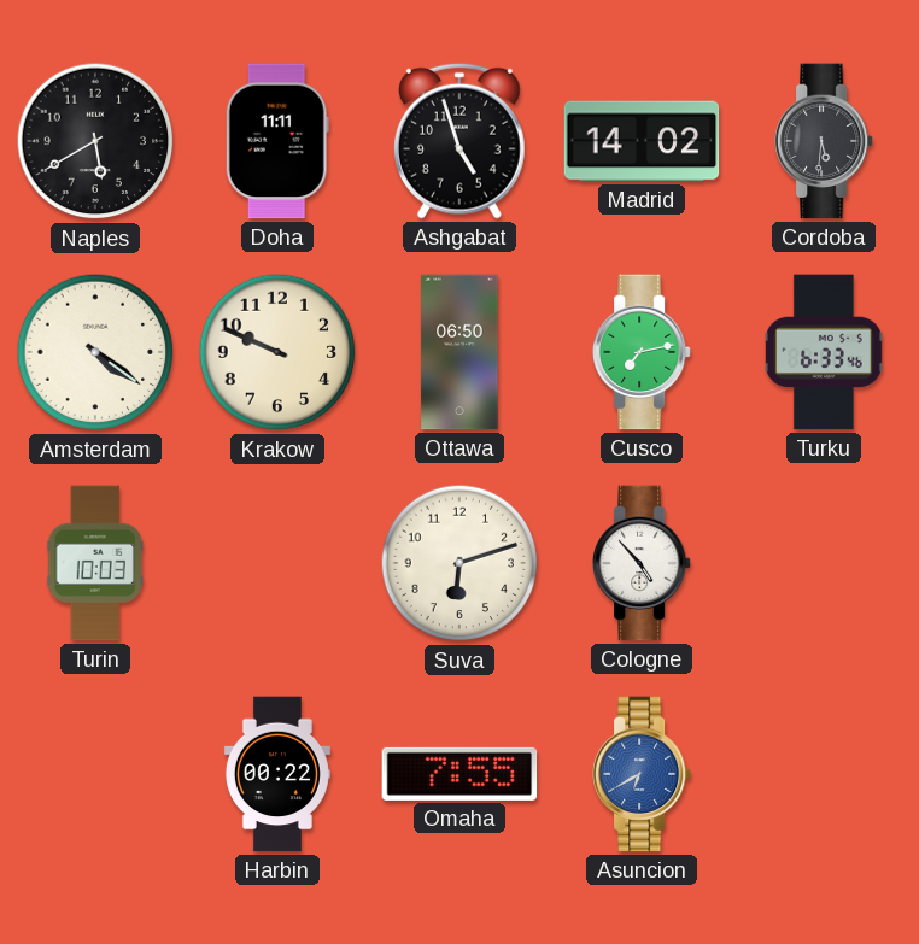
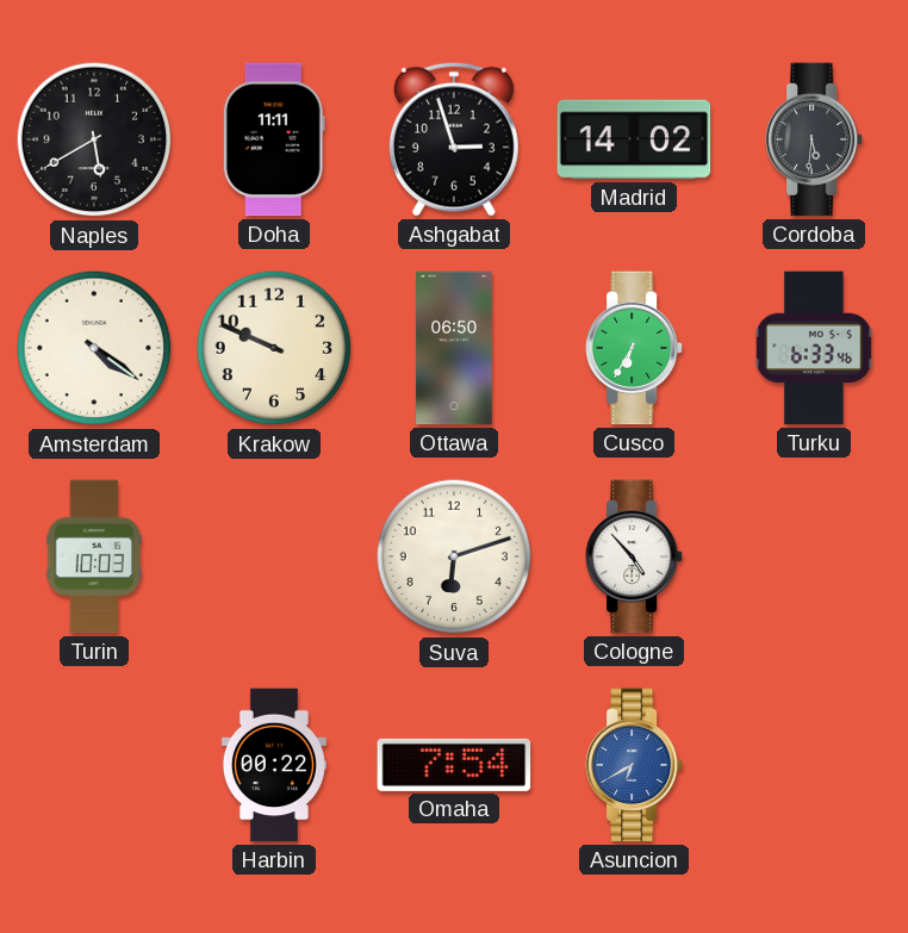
Ashgabat: 4:57 -> 2:57 (455, 139)
Cusco: 7:13 -> 6:35 (634, 348)
Omaha: 7:55 -> 7:54 (454, 765)
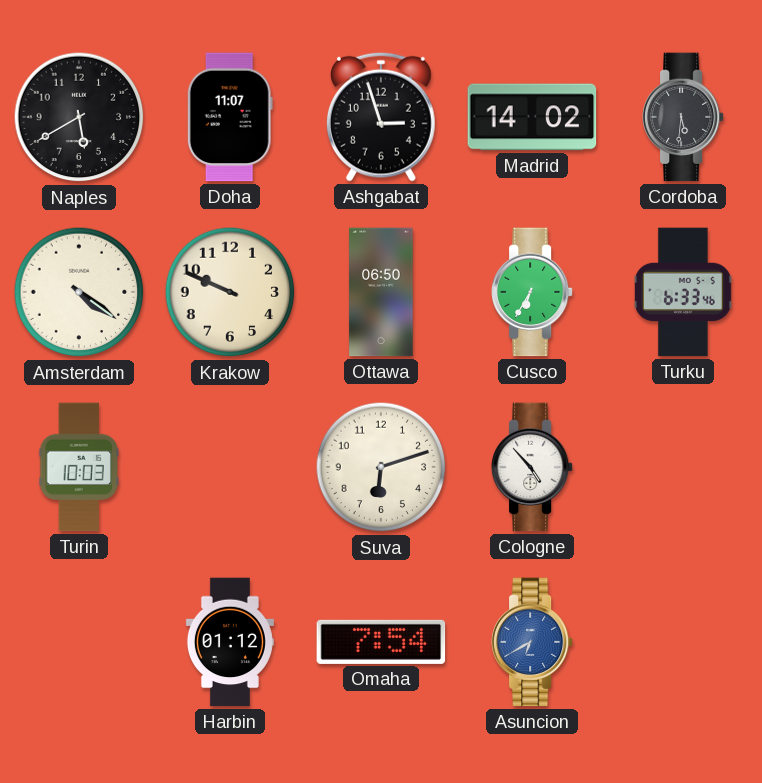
Doha: 11:11 -> 11:07 (230, 117)
Harbin: 00:22 -> 01:12 (230, 642)
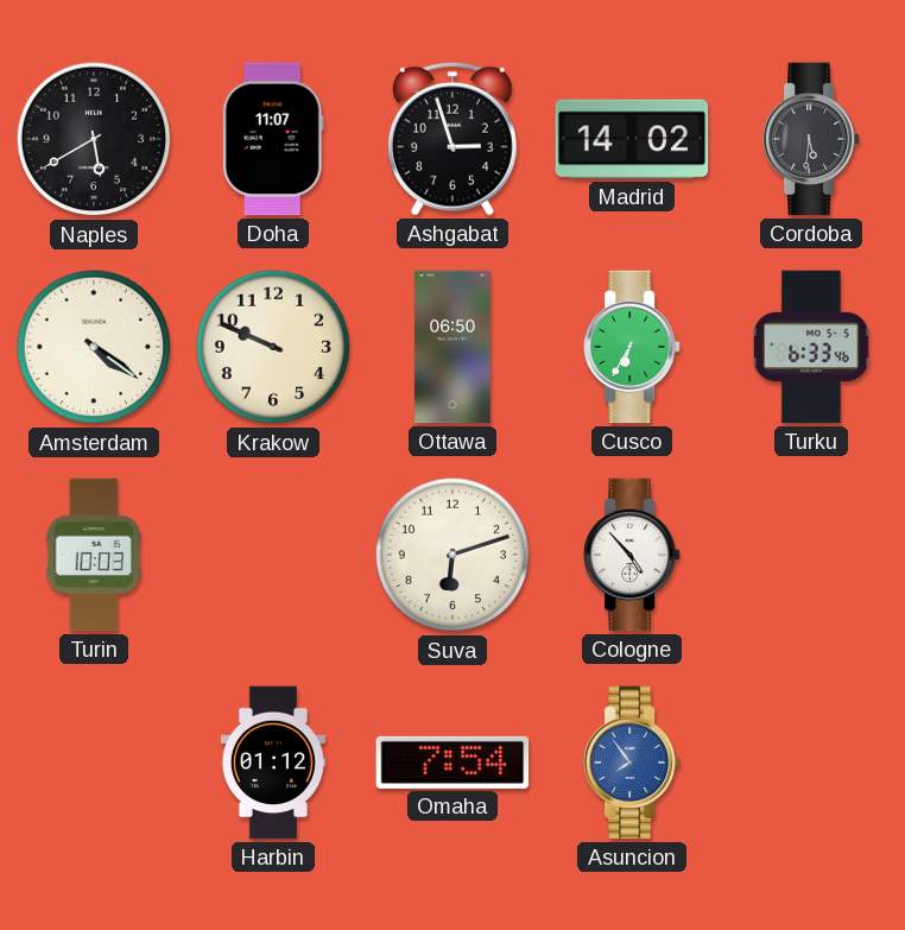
Asuncion: 6:40 -> 7:54 (632, 763)
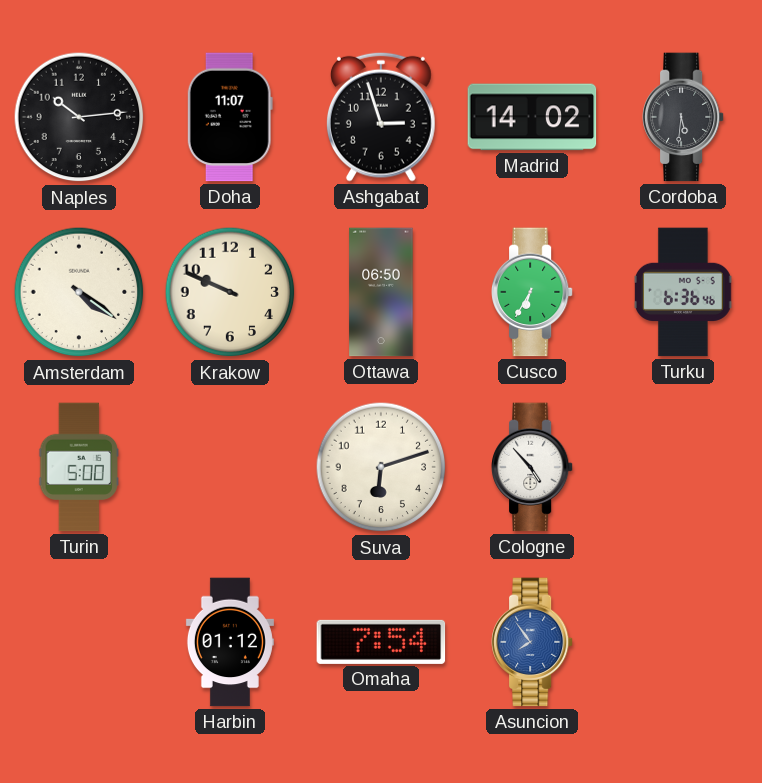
Naples: 5:40 -> 10:14 (79, 117)
Turku: 6:33 -> 6:36 (683, 292)
Turin: 10:03 -> 5:00 (79, 467)
